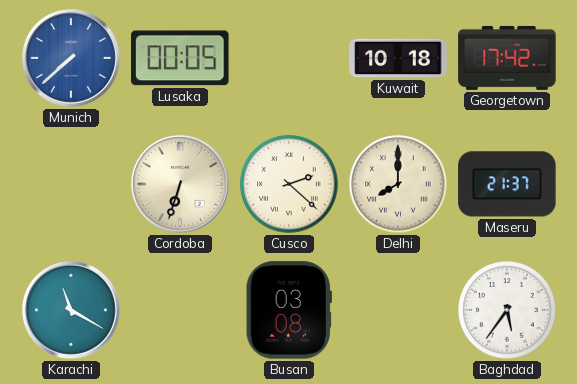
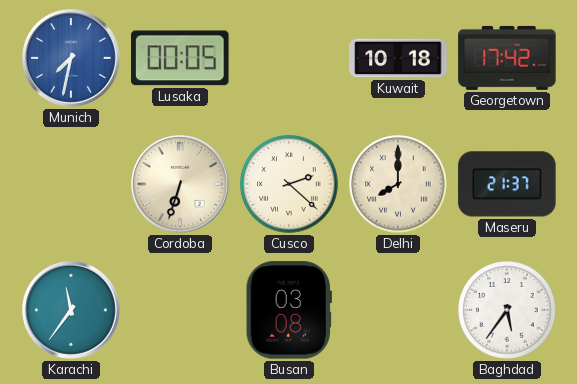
Munich: 7:38 -> 7:32 (72, 59)
Karachi: 11:20 -> 11:36 (72, 311)
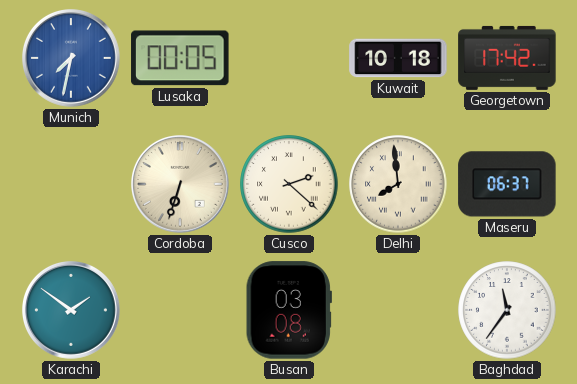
Delhi: 8:00 -> 7:59 (398, 184)
Maseru: 21:37 -> 06:37 (507, 184)
Karachi: 11:36 -> 1:51 (72, 311)
Baghdad: 5:36 -> 11:36 (507, 310)
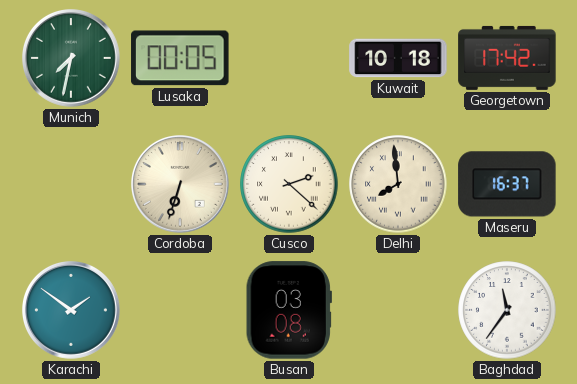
Munich dial: blue -> green (72, 59)
Maseru: 06:37 -> 16:37 (507, 184)
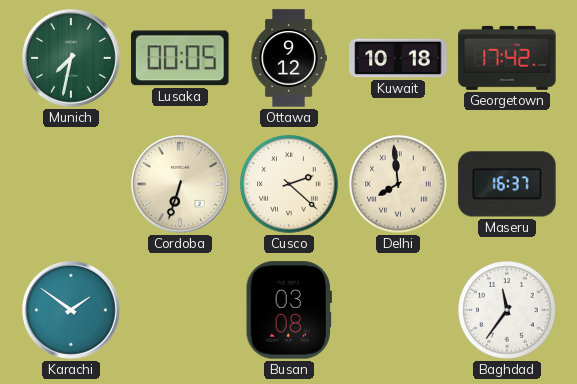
Ottawa: none -> 9:12 (289, 58)
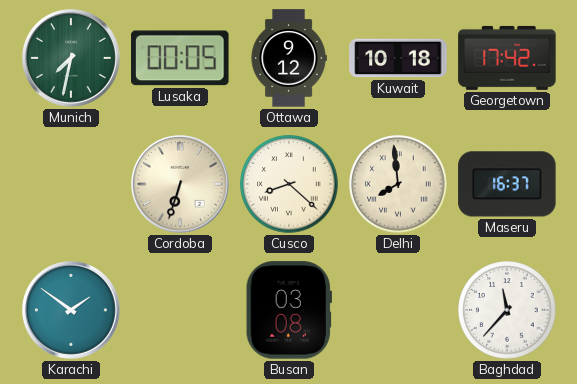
Cusco: 2:22 -> 8:22 (289, 184)
Baghdad: 11:36 -> 11:37 (507, 310)
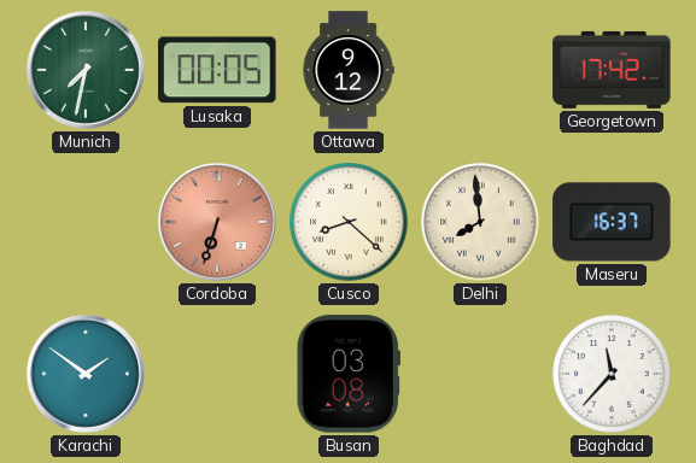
Kuwait: 10:18 -> none (398, 58)
Cordoba dial: cream -> salmon (218, 223)
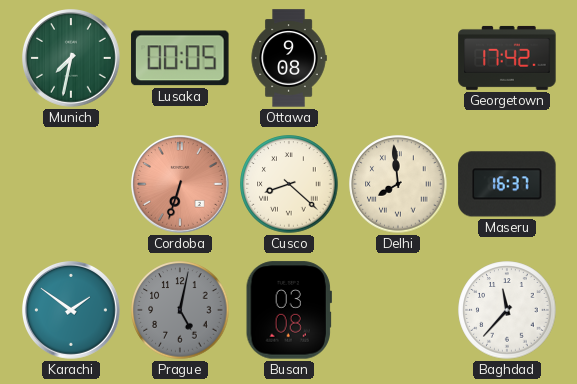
Ottawa: 9:12 -> 9:08 (289, 58)
Prague: none -> 5:02 (180, 310)
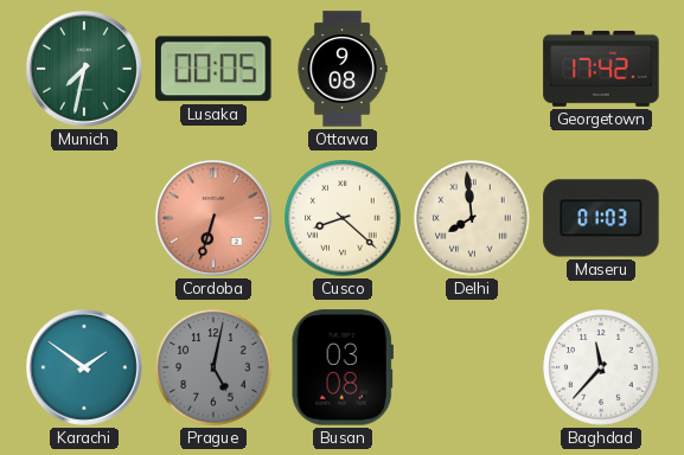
Maseru: 16:37 -> 01:03 (601, 218)
